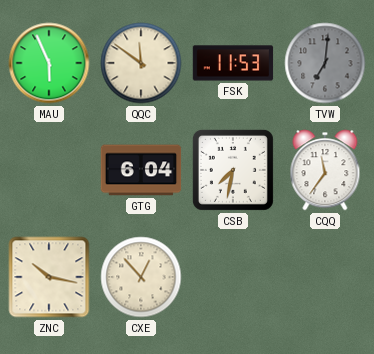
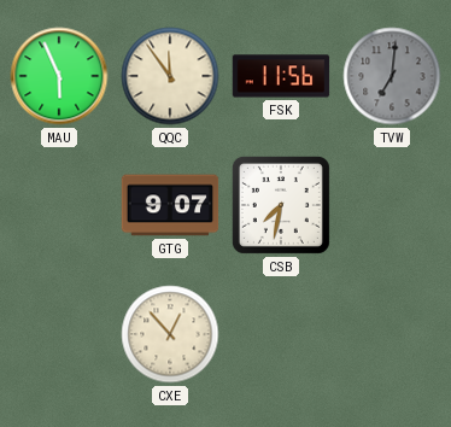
QQC: 11:51 -> 11:54 (170, 76)
FSK: 11:53 -> 11:56 (281, 76)
GTG: 6:04 -> 9:07 (170, 205)
CQQ: 11:36 -> none (325, 170)
ZNC: 10:17 -> none (49, 277)
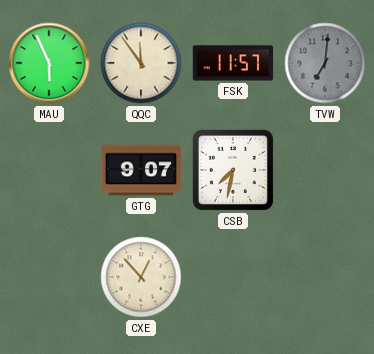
FSK: 11:56 -> 11:57 (233, 63)
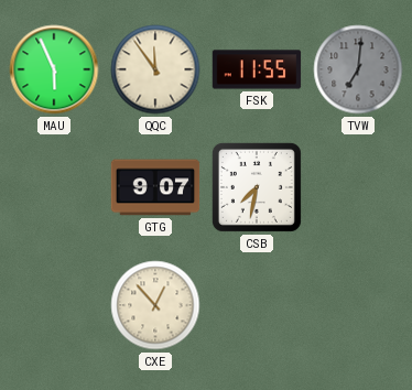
FSK: 11:57 -> 11:55 (257, 69)
